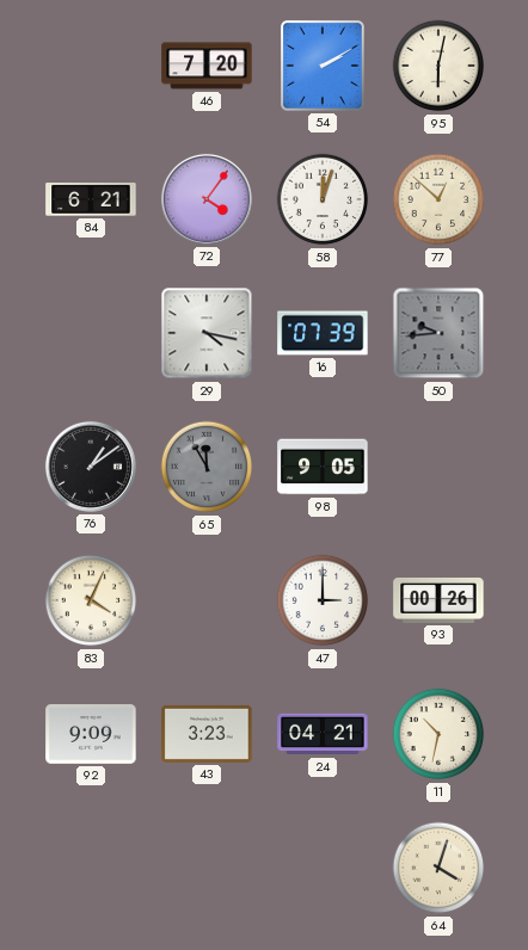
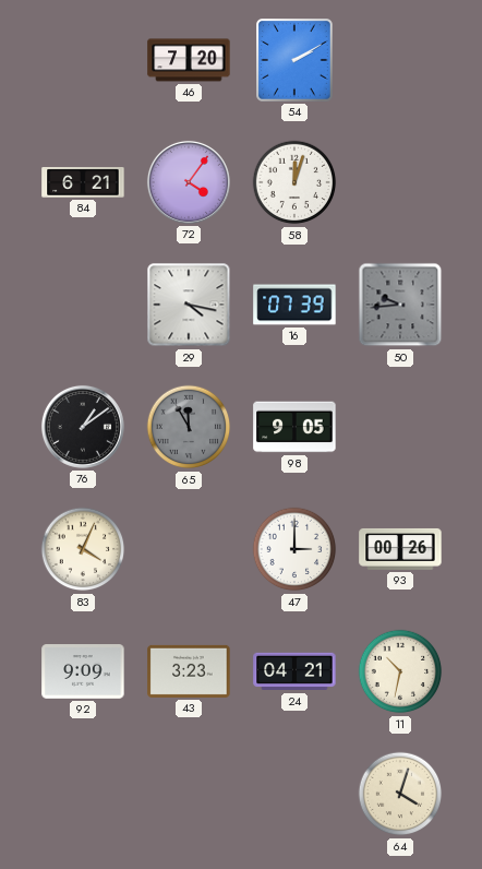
95: 6:02 -> none (438, 66)
77: 12:52 -> none (438, 199)
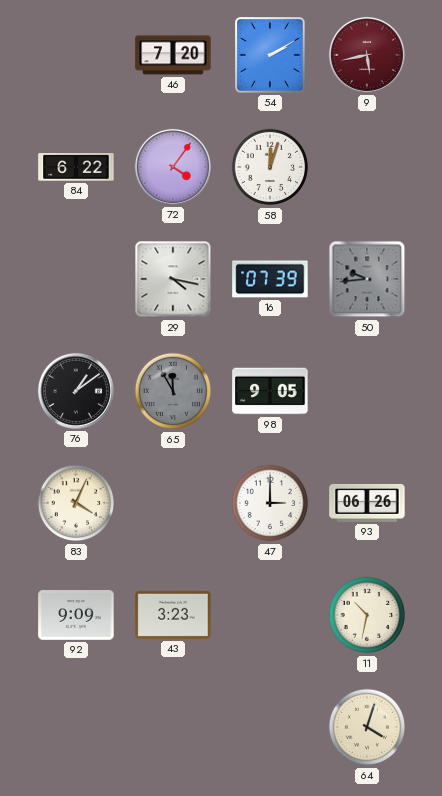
9: none -> 5:43 (367, 55)
84: 6:21 -> 6:22 (76, 168)
93: 00:26 -> 06:26 (367, 503)
24: 04:21 -> none (294, 671)
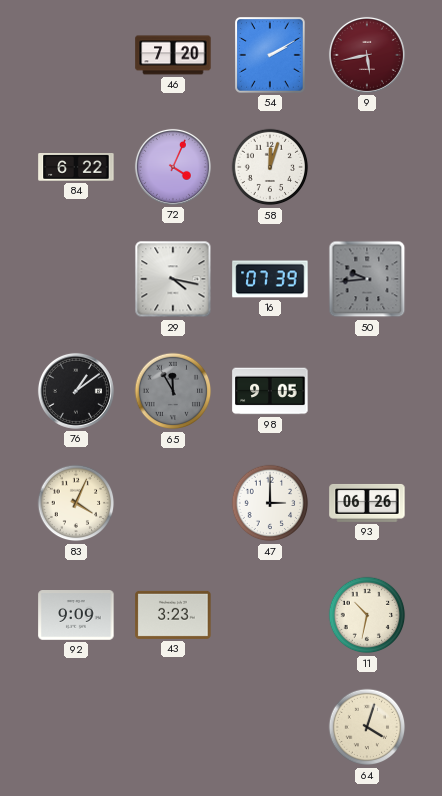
72: 4:06 -> 4:04 (173, 167)
